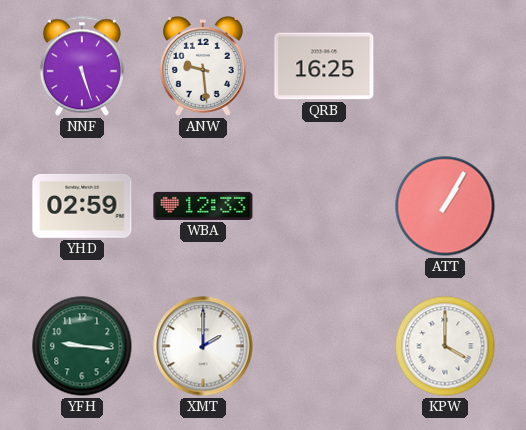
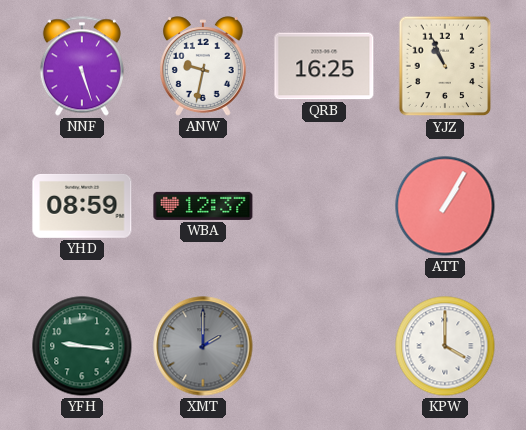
ANW: 9:29 -> 9:32 (203, 66)
YJZ: none -> 10:56 (445, 66)
YHD: 02:59 -> 08:59 (82, 206)
WBA: 12:33 -> 12:37 (203, 206)
XMT dial: white -> grey (203, 346)
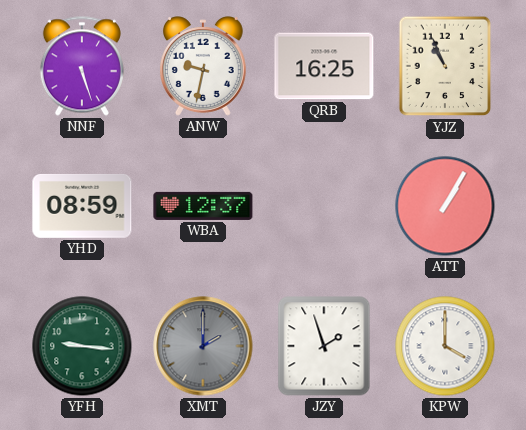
JZY: none -> 1:57 (324, 346)
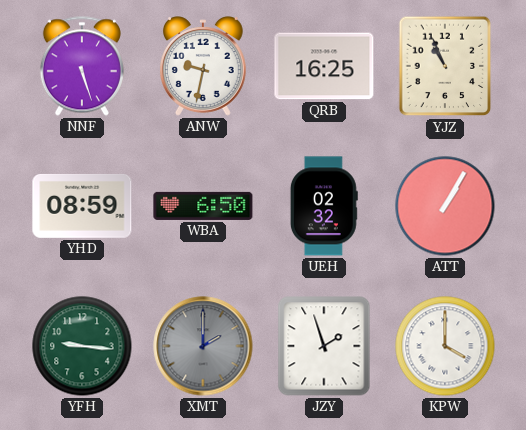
WBA: 12:37 -> 6:50 (203, 206)
UEH: none -> 02:32 (324, 206)
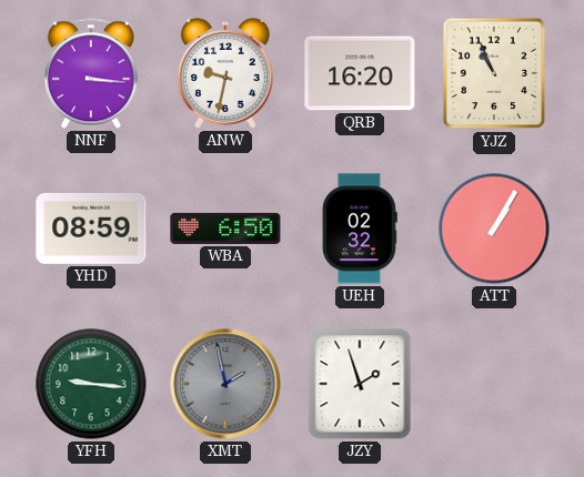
NNF: 5:27 -> 3:16 (91, 73)
QRB: 16:25 -> 16:20 (360, 73)
XMT: 2:00 -> 1:58 (225, 384)
KPW: 4:00 -> none (445, 346)
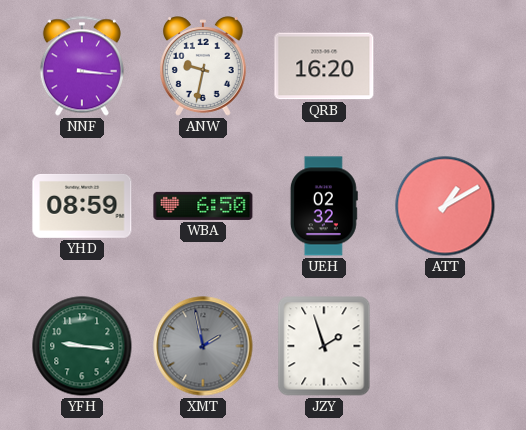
YJZ: 10:56 -> none (494, 73)
ATT: 1:05 -> 1:10 (445, 206)
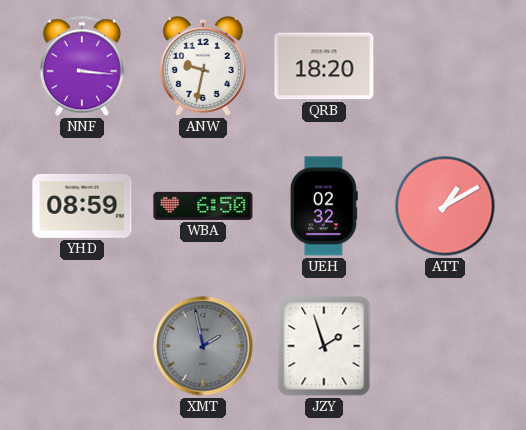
QRB: 16:20 -> 18:20 (324, 66)
YFH: 9:16 -> none (82, 346)
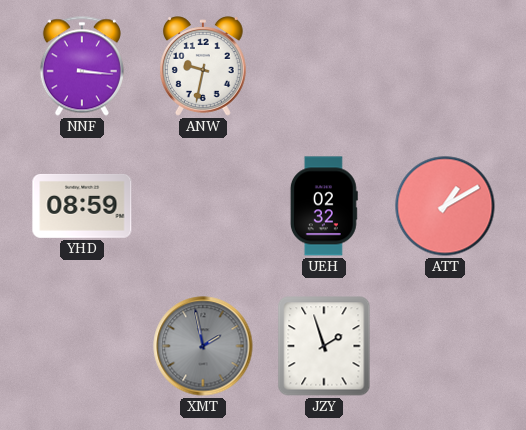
QRB: 18:20 -> none (324, 66)
WBA: 6:50 -> none (203, 206)
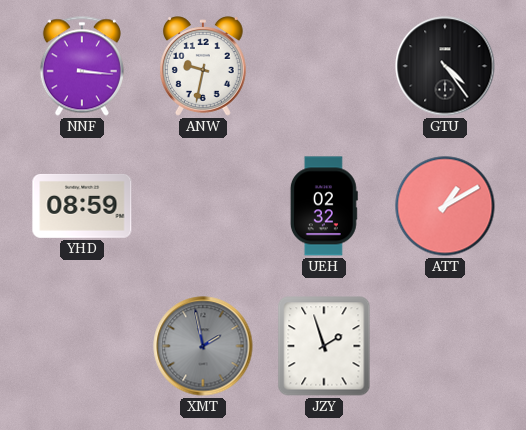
GTU: none -> 4:24 (445, 66)
